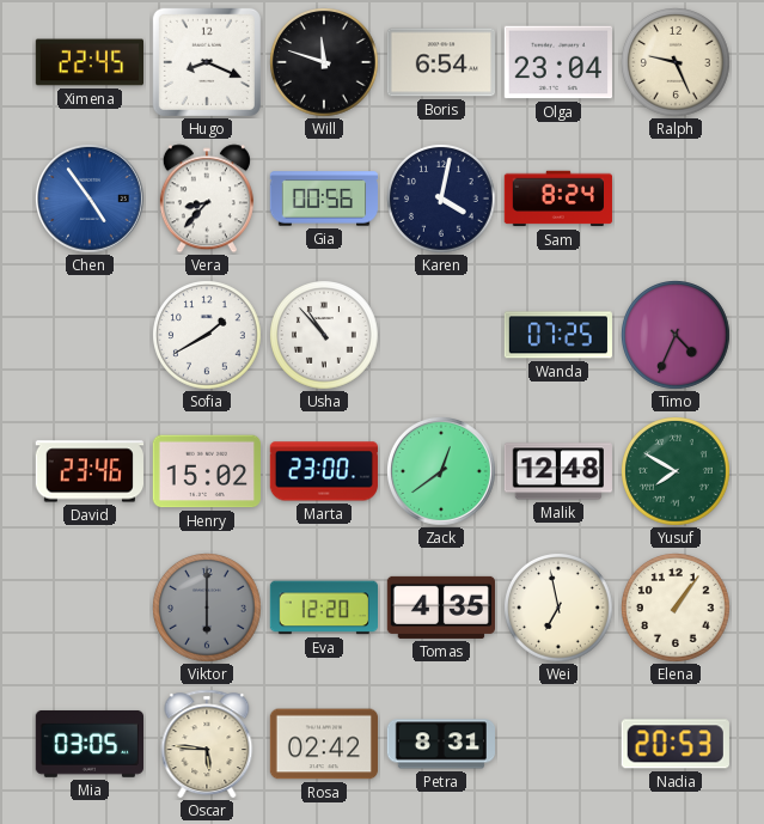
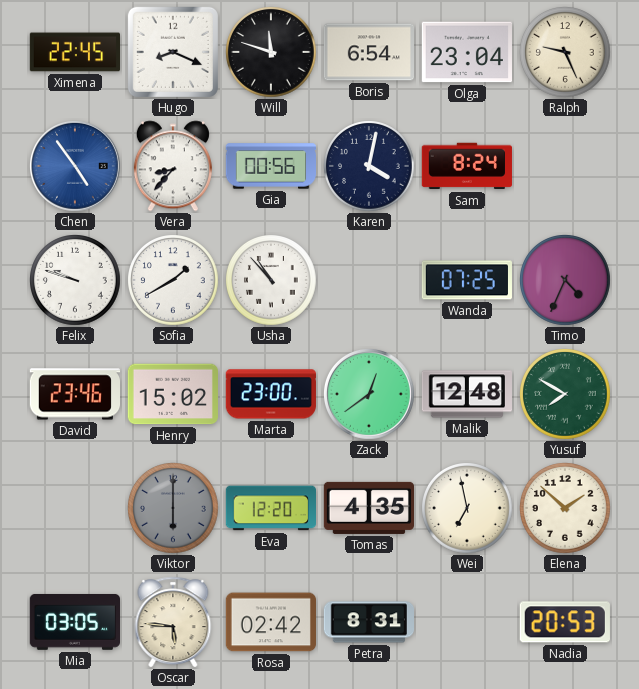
Felix: none -> 9:48 (76, 281)
Elena: 1:06 -> 1:52 (566, 509)
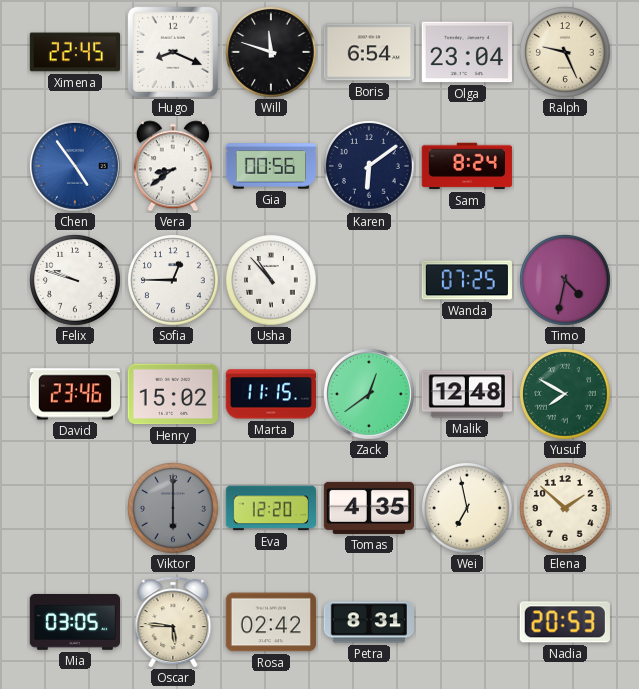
Vera: 8:37 -> 8:39 (173, 166)
Karen: 4:02 -> 6:09 (370, 167)
Sofia: 1:40 -> 12:45 (174, 281)
Timo: 4:34 -> 4:32 (566, 281)
Marta: 23:00 -> 11:15 (271, 394)
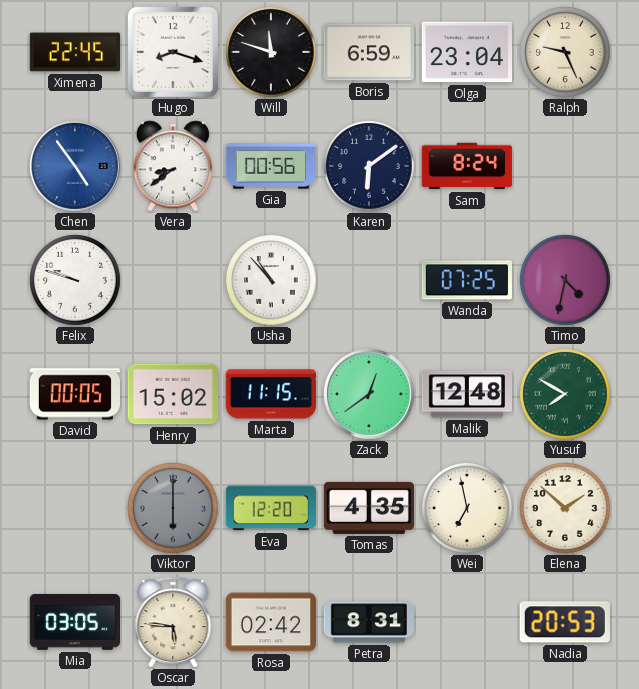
Hugo: 8:19 -> 8:18 (173, 52)
Boris: 6:54 -> 6:59 (368, 52)
Sofia: 12:45 -> none (174, 281)
David: 23:46 -> 00:05 (74, 394)
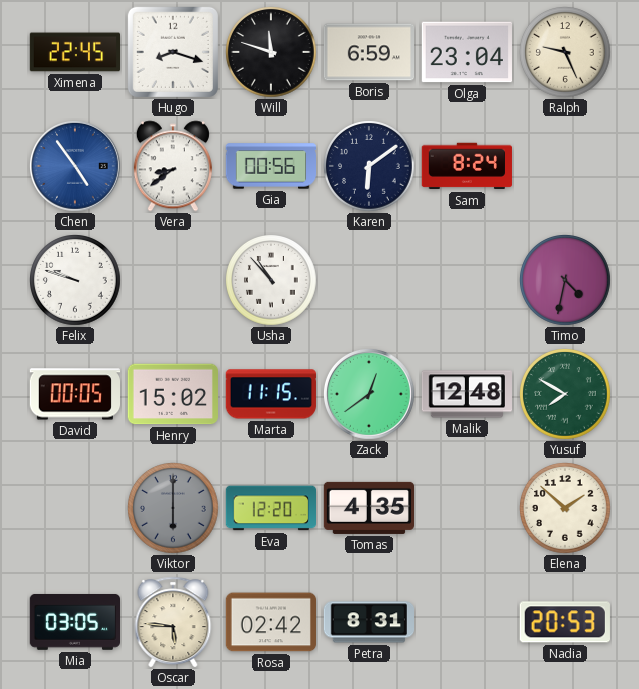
Wanda: 07:25 -> none (466, 280)
Wei: 6:58 -> none (468, 509)
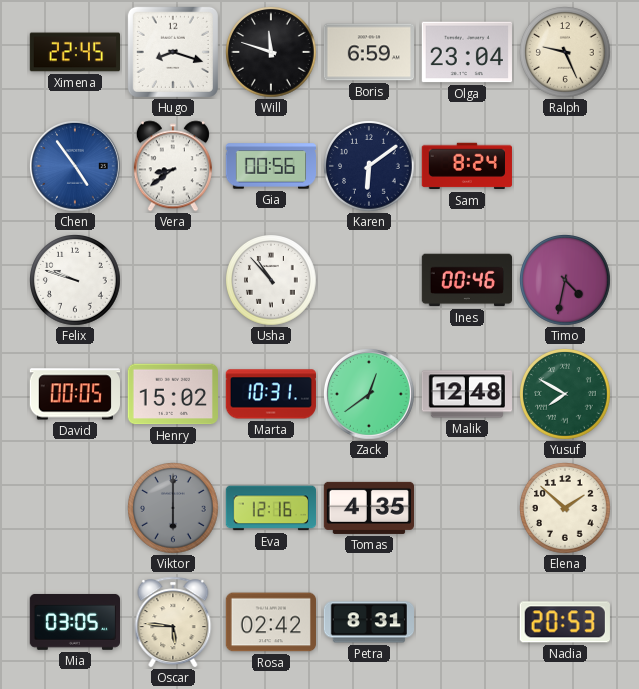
Ines: none -> 00:46 (466, 280)
Marta: 11:15 -> 10:31 (271, 394)
Eva: 12:20 -> 12:16 (270, 508)
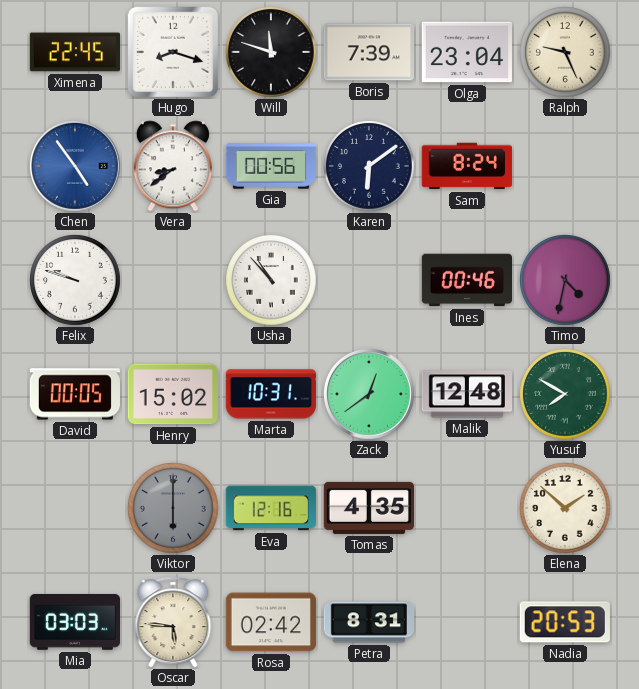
Boris: 6:59 -> 7:39 (368, 52)
Mia: 03:05 -> 03:03 (74, 622)
